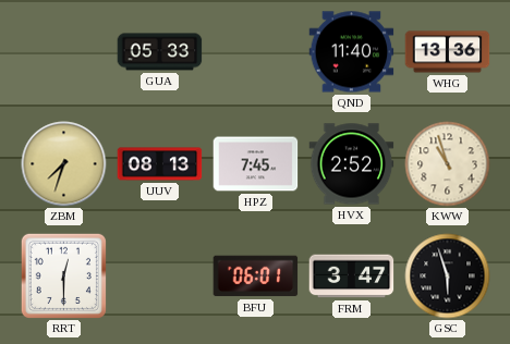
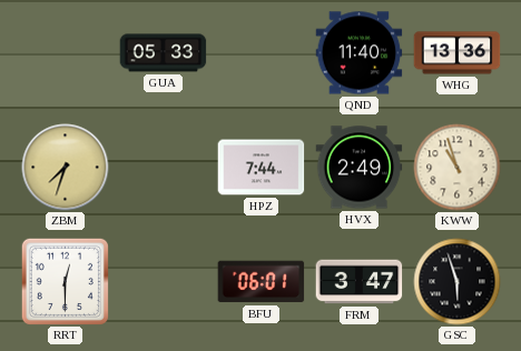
UUV: 08:13 -> none (160, 164)
HPZ: 7:45 -> 7:44 (262, 168)
HVX: 2:52 -> 2:49 (360, 168)
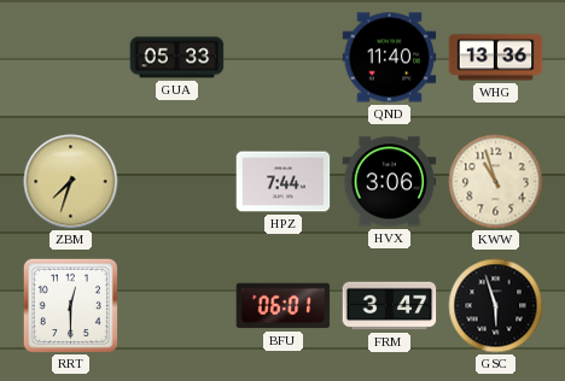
HVX: 2:49 -> 3:06 (390, 182)
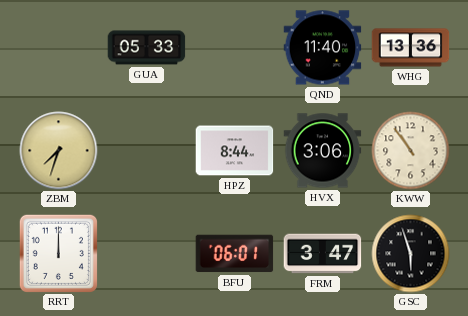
HPZ: 7:44 -> 8:44 (235, 151)
KWW: 10:57 -> 10:54 (411, 151)
RRT: 12:30 -> 12:00 (58, 253)
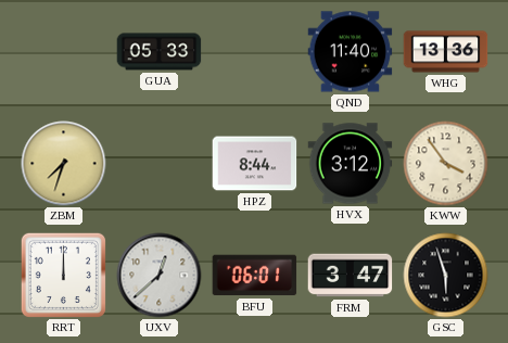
HVX: 3:06 -> 3:12 (351, 164)
KWW: 10:54 -> 3:54 (446, 164)
UXV: none -> 12:38 (160, 276)
